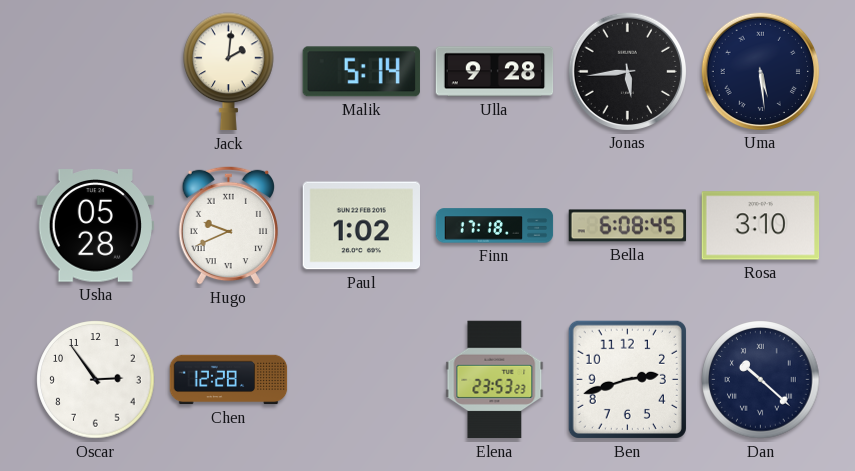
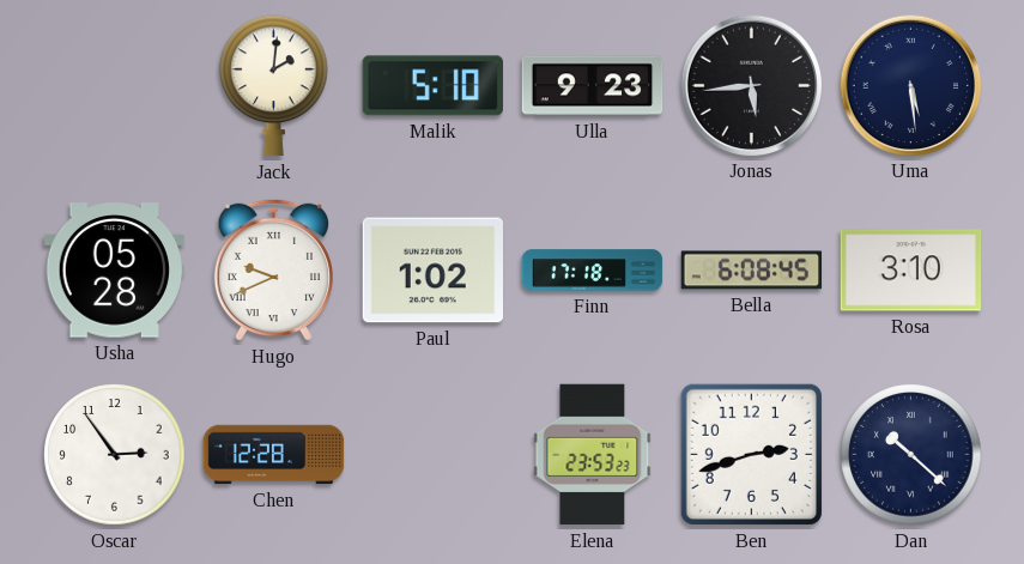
Malik: 5:14 -> 5:10 (432, 86)
Ulla: 9:28 -> 9:23 (593, 86)
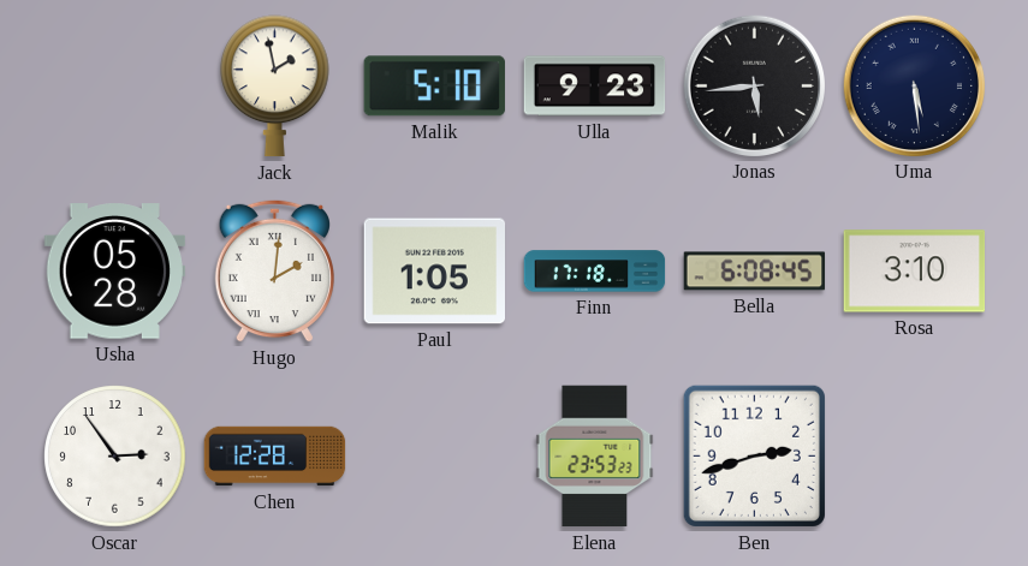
Jack: 2:01 -> 1:58 (275, 87)
Hugo: 9:41 -> 2:01 (274, 270)
Paul: 1:02 -> 1:05 (435, 272)
Dan: 10:22 -> none (911, 455)
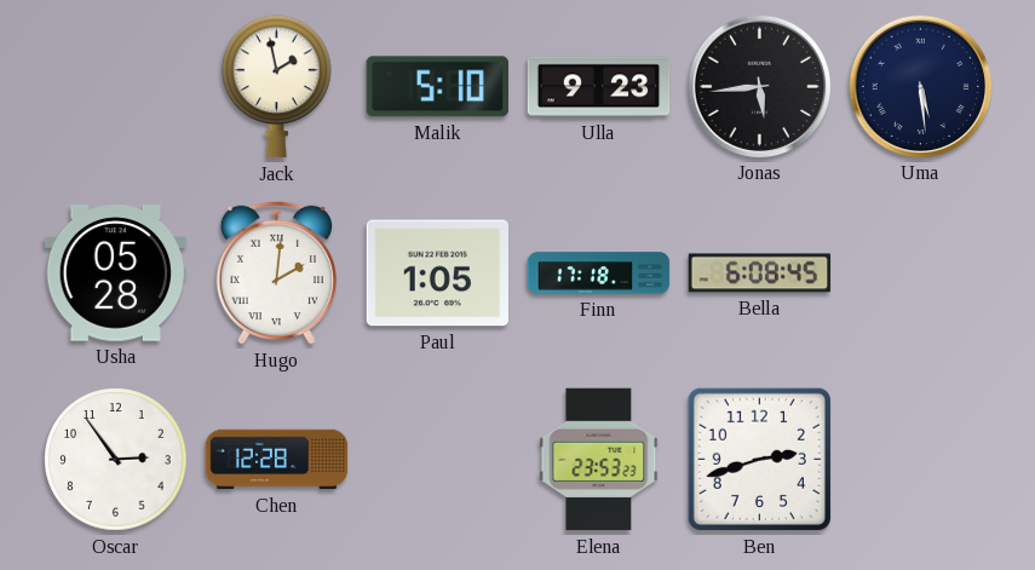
Rosa: 3:10 -> none (915, 272)
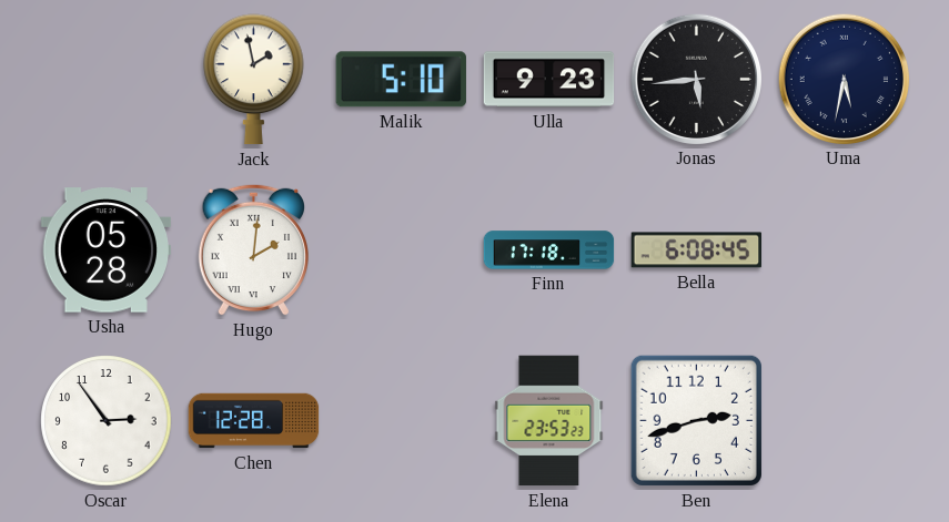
Uma: 5:29 -> 5:32 (844, 79)
Paul: 1:05 -> none (438, 274)
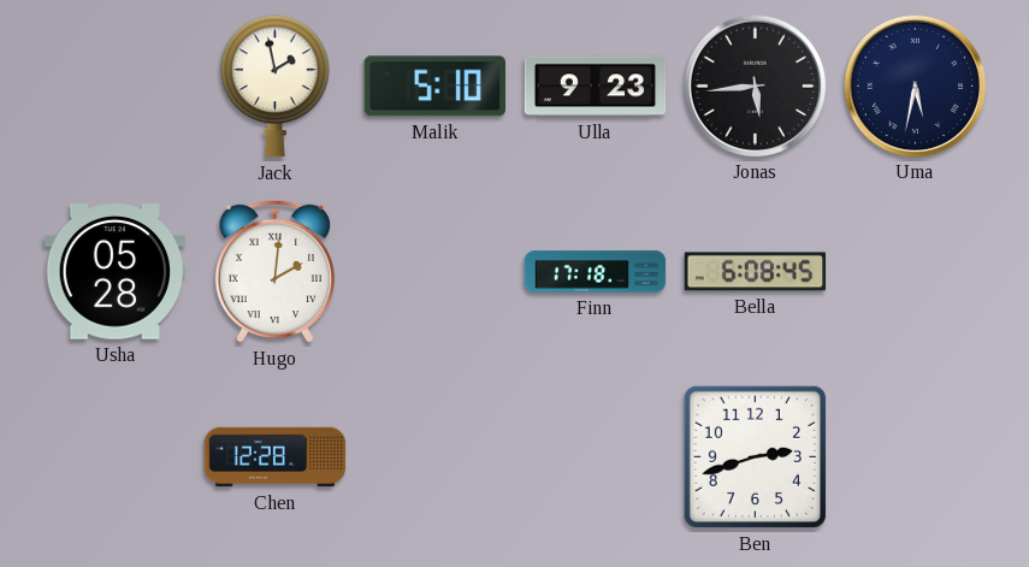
Oscar: 2:54 -> none (107, 421)
Elena: 23:53 -> none (549, 421)
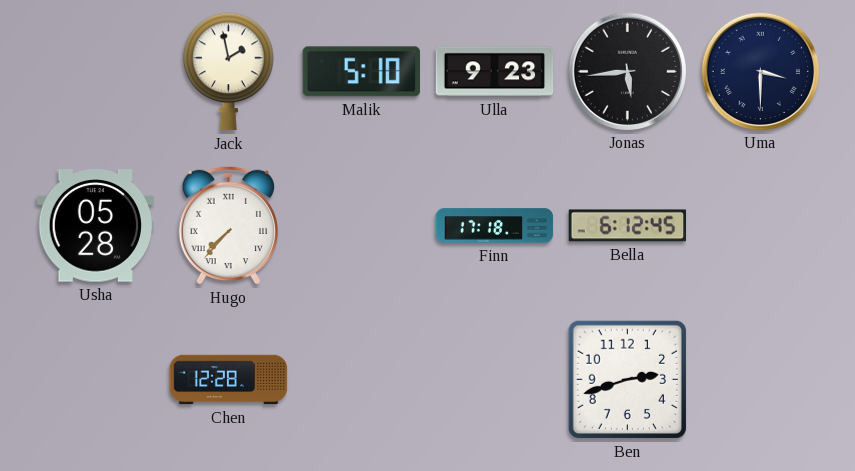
Uma: 5:32 -> 3:30 (760, 71)
Hugo: 2:01 -> 7:37 (228, 225)
Bella: 6:08 -> 6:12 (628, 226)
